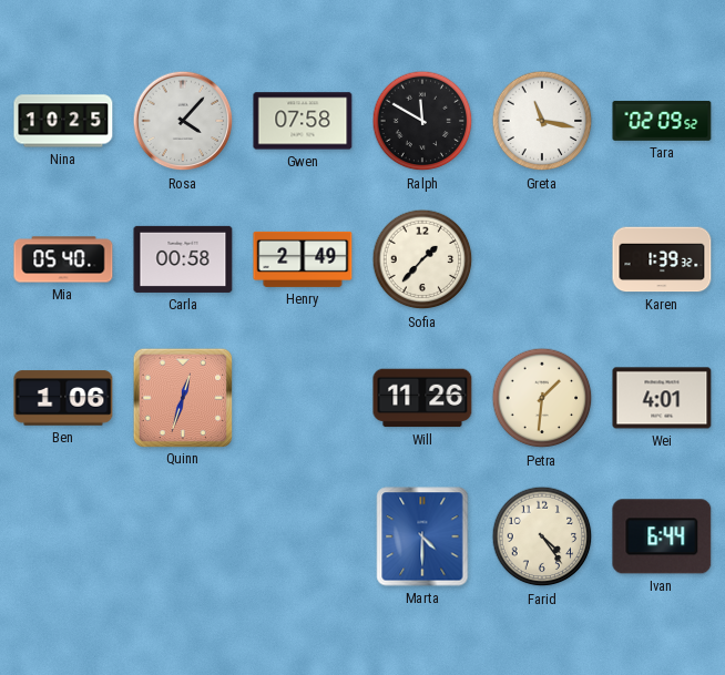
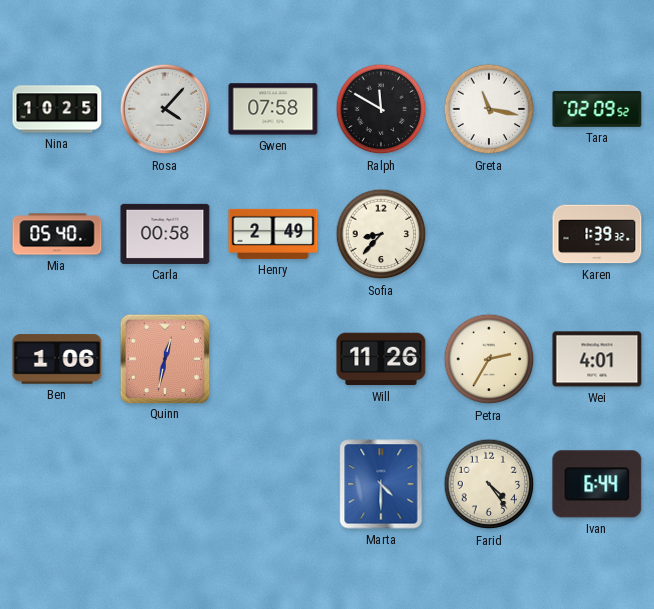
Sofia: 1:37 -> 8:37 (381, 234)
Quinn: 12:33 -> 12:32 (164, 358)
Petra: 1:31 -> 2:35 (489, 359)
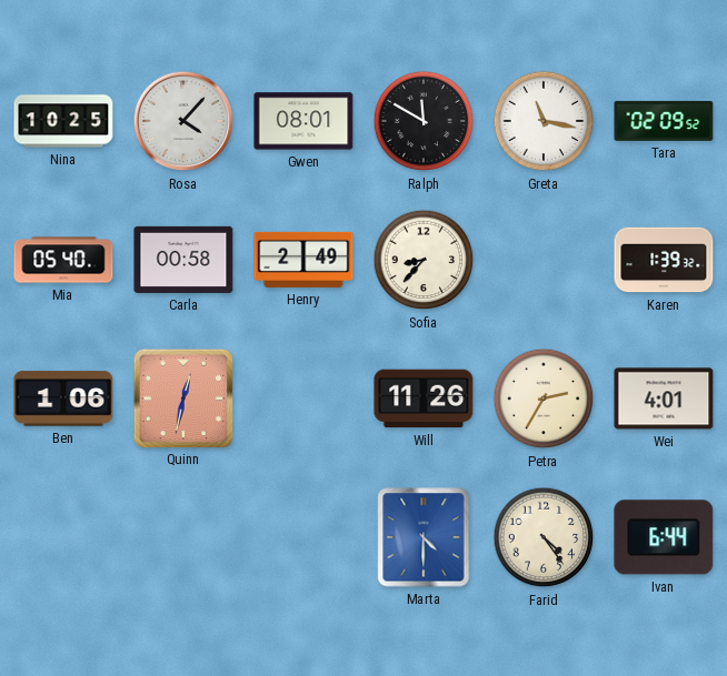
Gwen: 07:58 -> 08:01 (303, 121)
